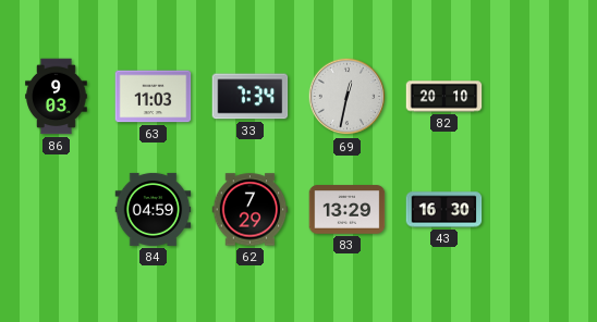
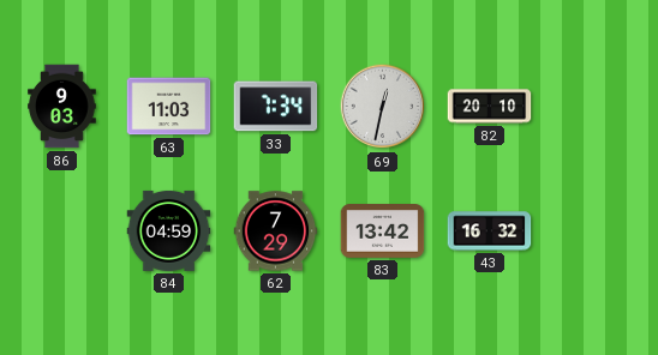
83: 13:29 -> 13:42 (383, 231)
43: 16:30 -> 16:32 (490, 231)
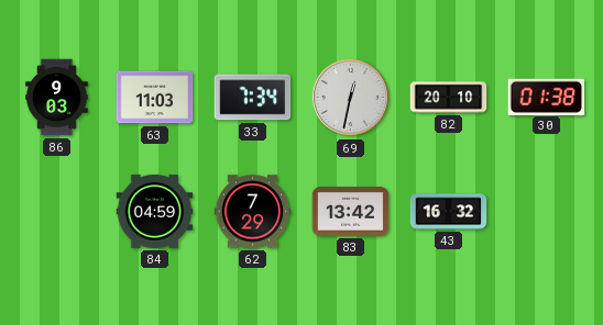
30: none -> 01:38 (547, 97)
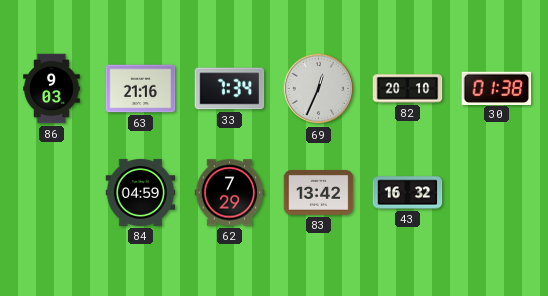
63: 11:03 -> 21:16 (141, 89)
69: 12:32 -> 12:34 (319, 89)
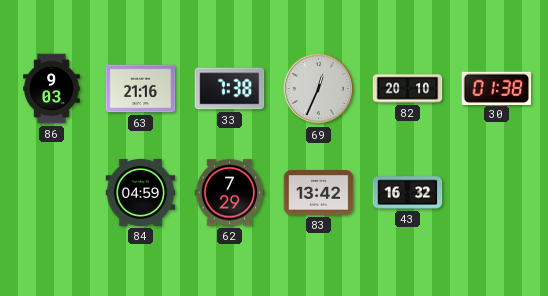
33: 7:34 -> 7:38 (230, 89)
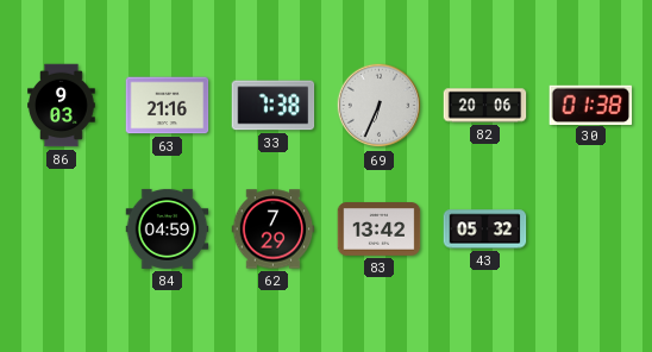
69: 12:34 -> 6:34 (380, 106)
82: 20:10 -> 20:06 (485, 106)
43: 16:32 -> 05:32 (485, 230)
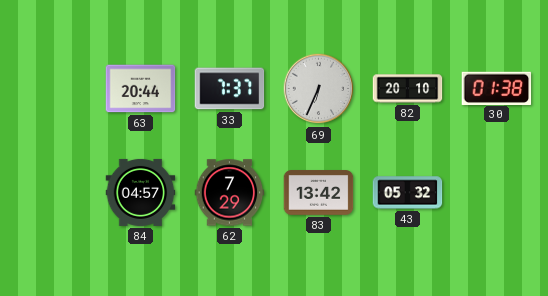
86: 9:03 -> none (62, 106)
63: 21:16 -> 20:44 (141, 89)
33: 7:38 -> 7:37 (230, 89)
82: 20:06 -> 20:10 (408, 89)
84: 04:59 -> 04:57 (141, 192)
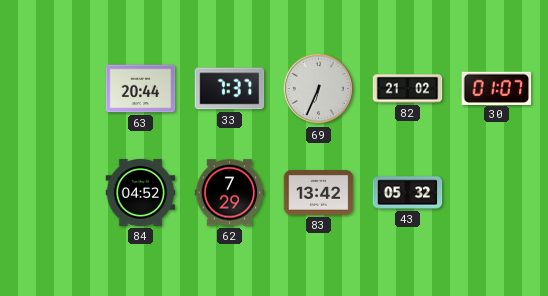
82: 20:10 -> 21:02 (408, 89)
30: 01:38 -> 01:07 (497, 88)
84: 04:57 -> 04:52 (141, 192)
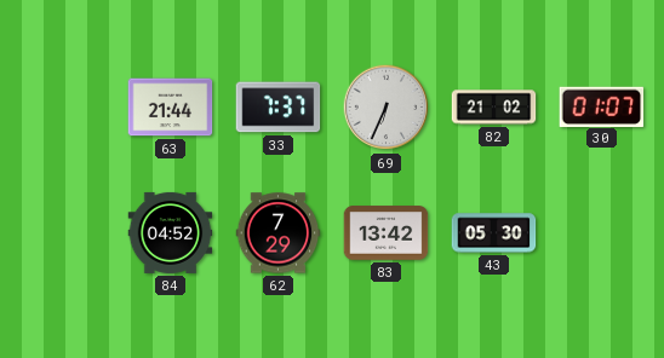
63: 20:44 -> 21:44 (171, 108)
43: 05:32 -> 05:30 (494, 233)
